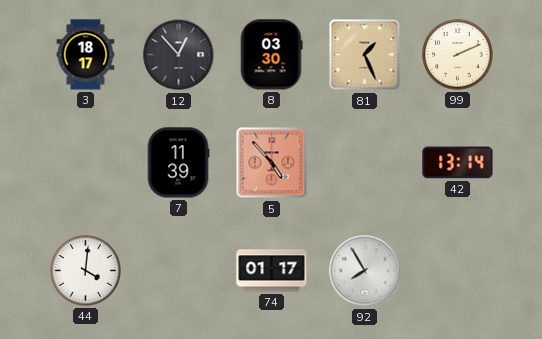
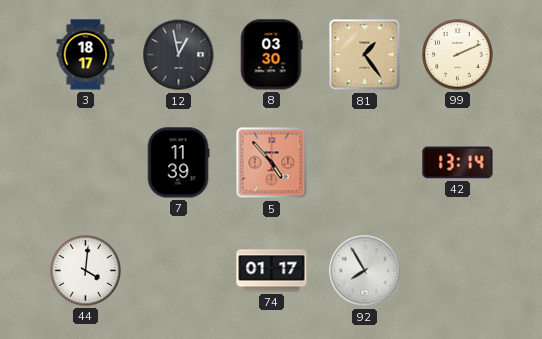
12: 12:53 -> 12:58 (179, 55)
81: 1:26 -> 1:24 (365, 55)
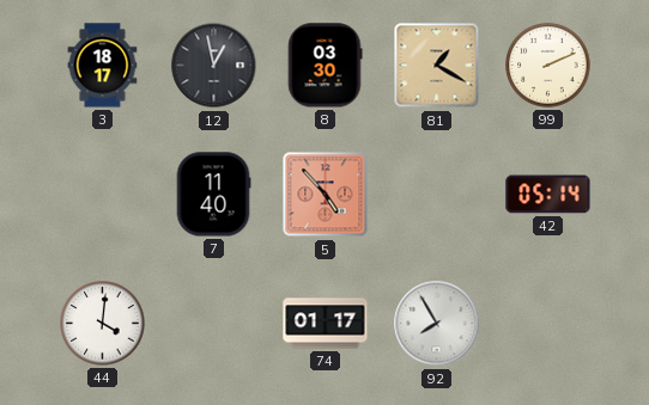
81: 1:24 -> 1:20 (437, 66)
7: 11:39 -> 11:40 (213, 195)
42: 13:14 -> 05:14 (548, 195)
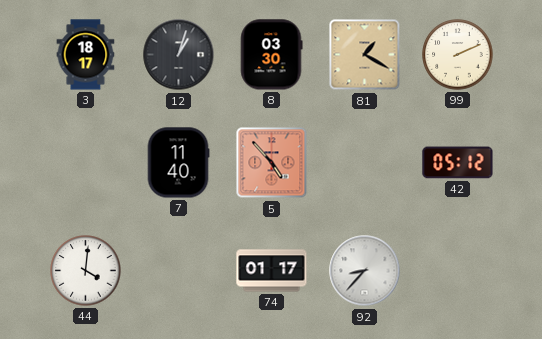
12: 12:58 -> 1:03 (179, 55)
42: 05:14 -> 05:12 (458, 163)
92: 7:55 -> 8:37 (365, 271)
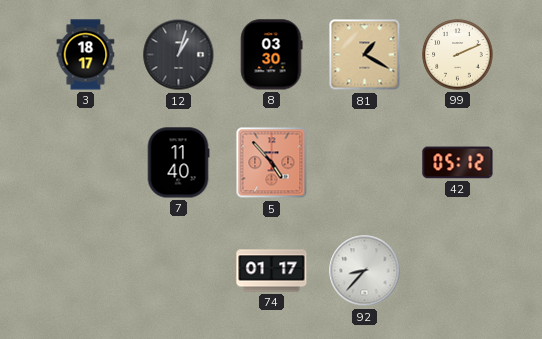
44: 4:01 -> none (86, 271)
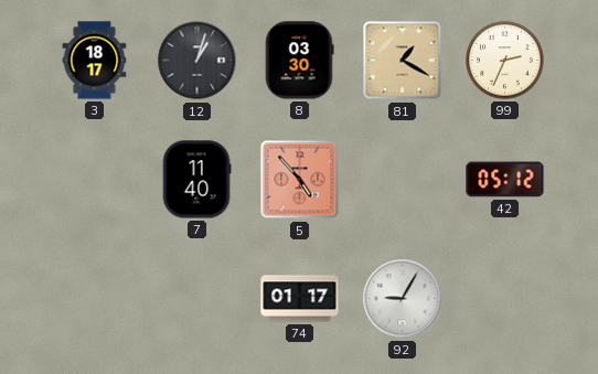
99: 2:11 -> 2:34 (505, 61)
92: 8:37 -> 9:05 (403, 299)
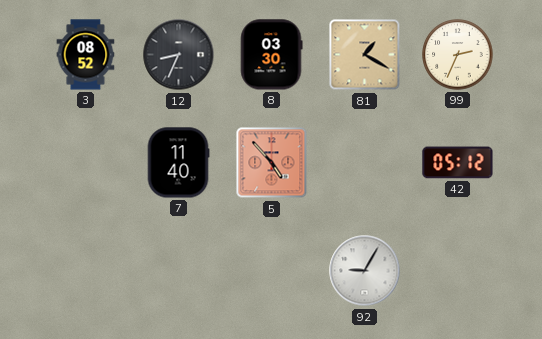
3: 18:17 -> 08:52 (86, 55)
12: 1:03 -> 8:34 (179, 55)
74: 01:17 -> none (300, 299)
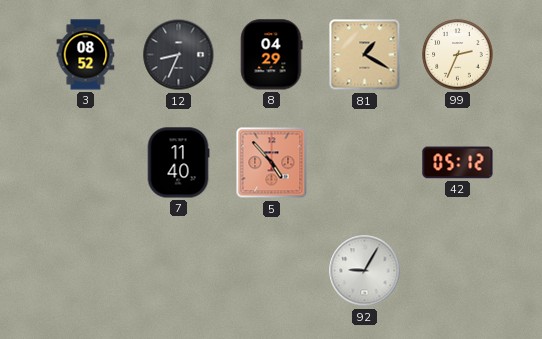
8: 03:30 -> 04:29 (271, 55)
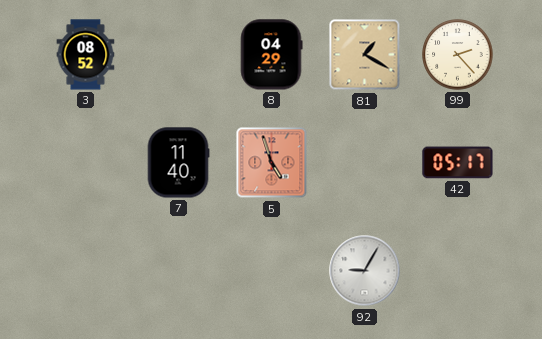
12: 8:34 -> none (179, 55)
99: 2:34 -> 2:23 (458, 55)
5: 4:53 -> 4:57 (272, 163)
42: 05:12 -> 05:17 (458, 163)
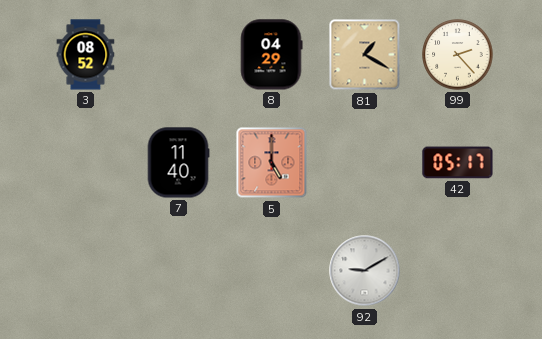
5: 4:57 -> 5:00 (272, 163)
92: 9:05 -> 9:10 (365, 271)
